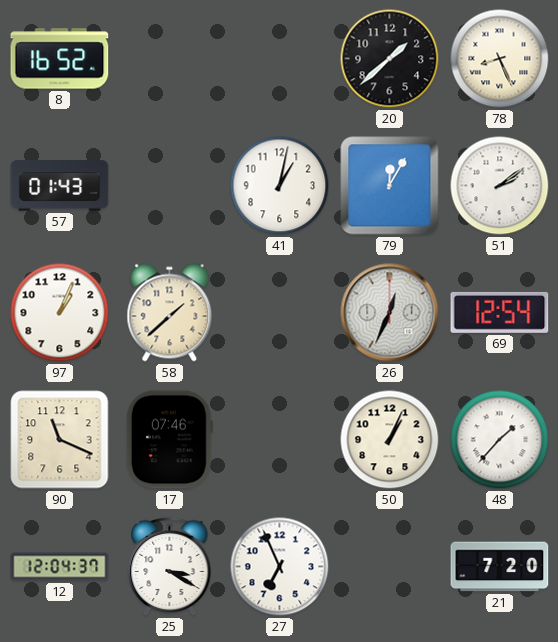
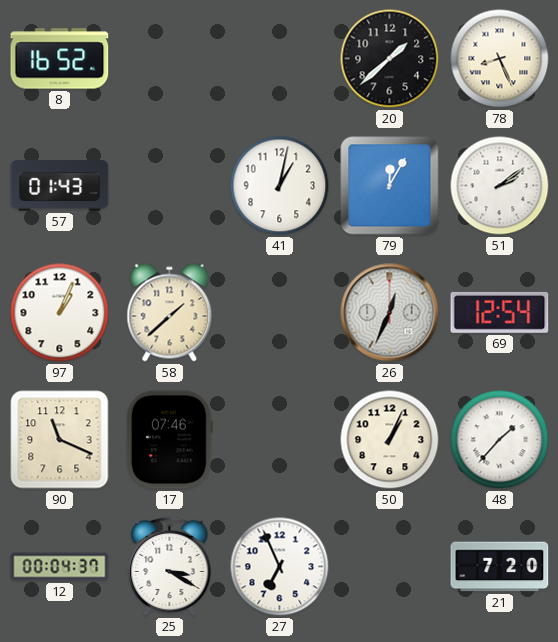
12: 12:04 -> 00:04 (60, 567)
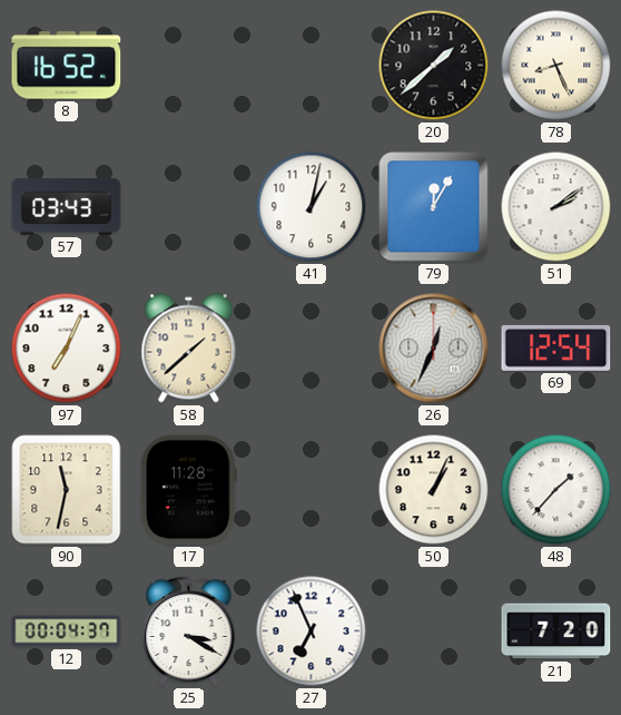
57: 01:43 -> 03:43 (67, 207)
97: 1:04 -> 7:04 (67, 349)
90: 11:19 -> 11:32 (67, 490)
17: 07:46 -> 11:28 (188, 490)
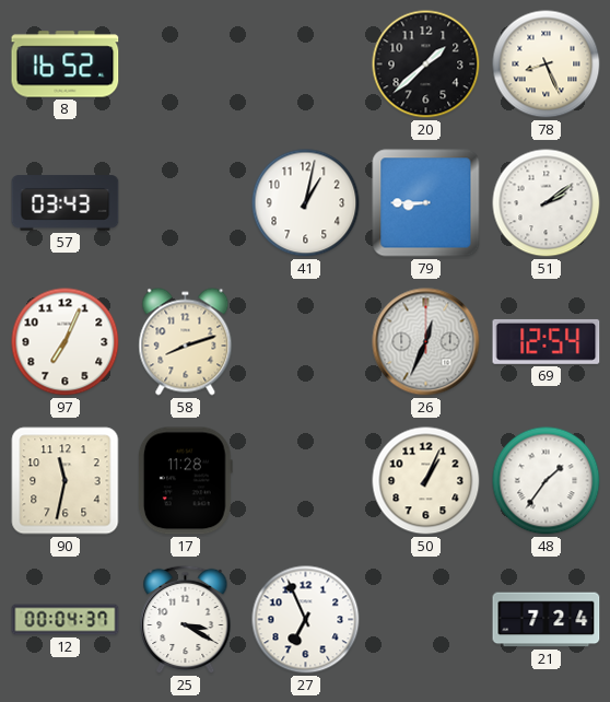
79: 12:05 -> 8:45 (426, 203)
58: 1:38 -> 8:12 (186, 342)
48: 1:37 -> 1:36 (547, 481)
21: 7:20 -> 7:24 (547, 620)
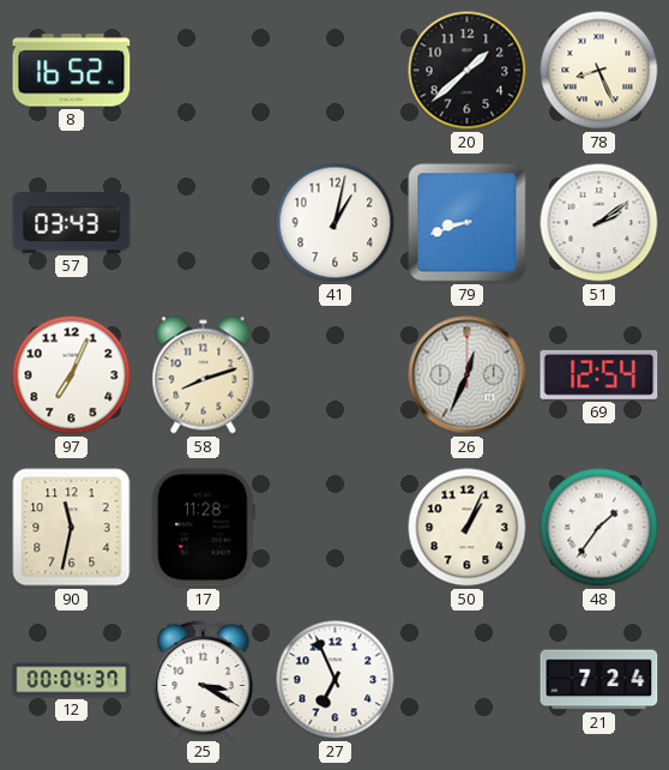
79: 8:45 -> 8:42 (468, 223)
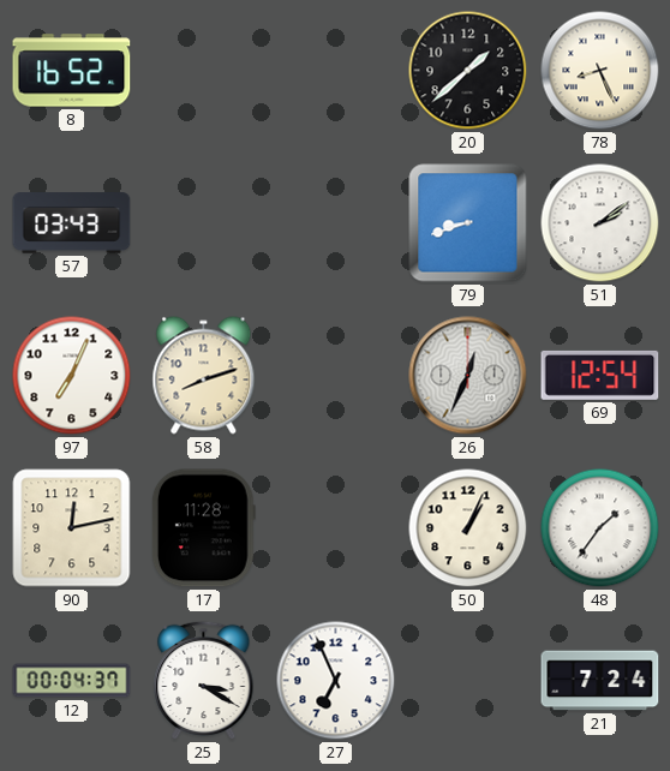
41: 1:02 -> none (336, 223)
90: 11:32 -> 12:13 (72, 528)
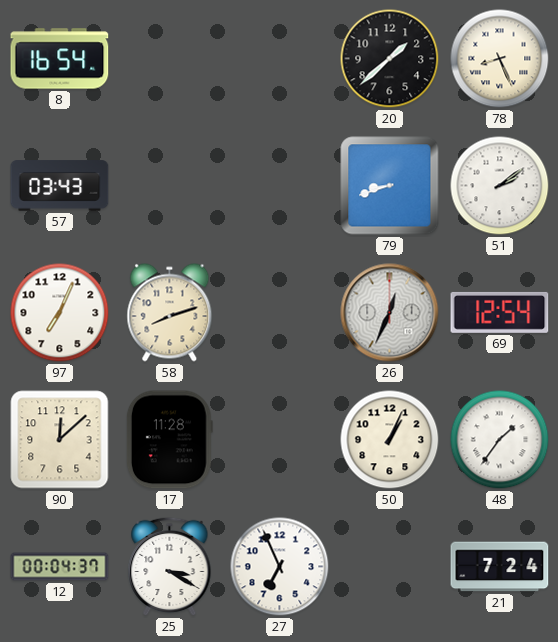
8: 16:52 -> 16:54 (60, 59)
90: 12:13 -> 12:08 (60, 440)
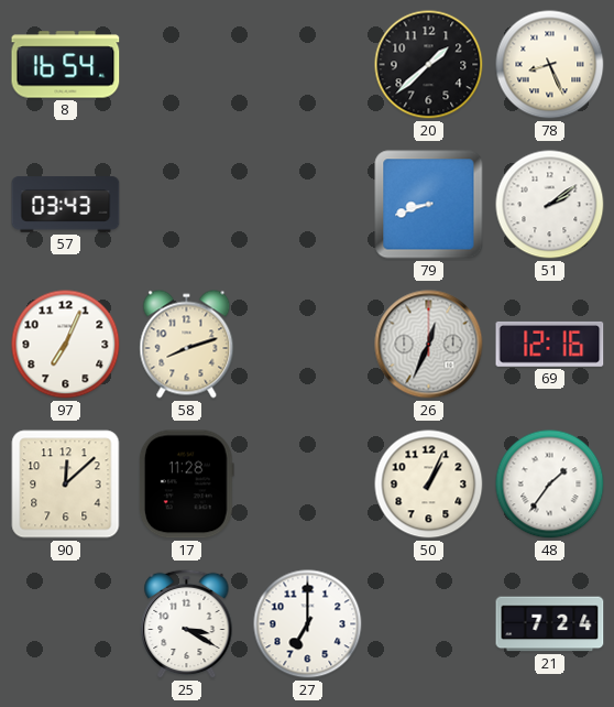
69: 12:54 -> 12:16 (550, 344)
12: 00:04 -> none (60, 567)
27: 6:56 -> 7:00 (308, 624)
